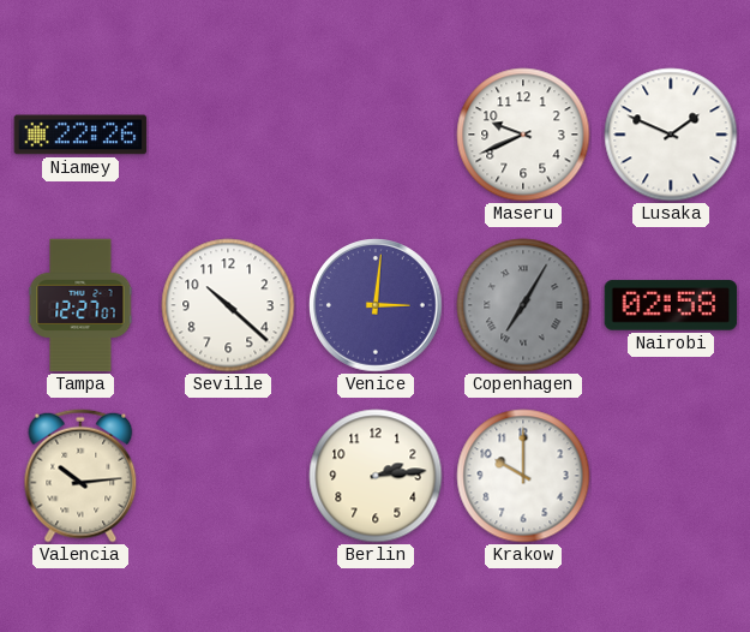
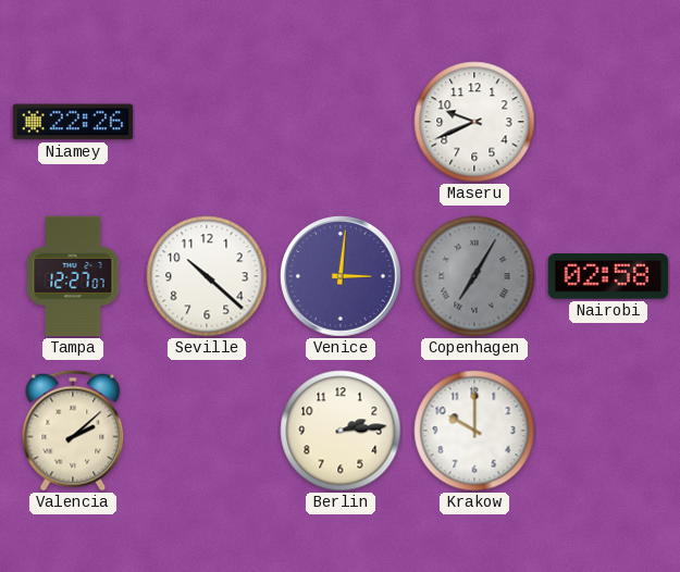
Lusaka: 1:49 -> none (671, 135)
Valencia: 10:14 -> 2:08 (73, 431)
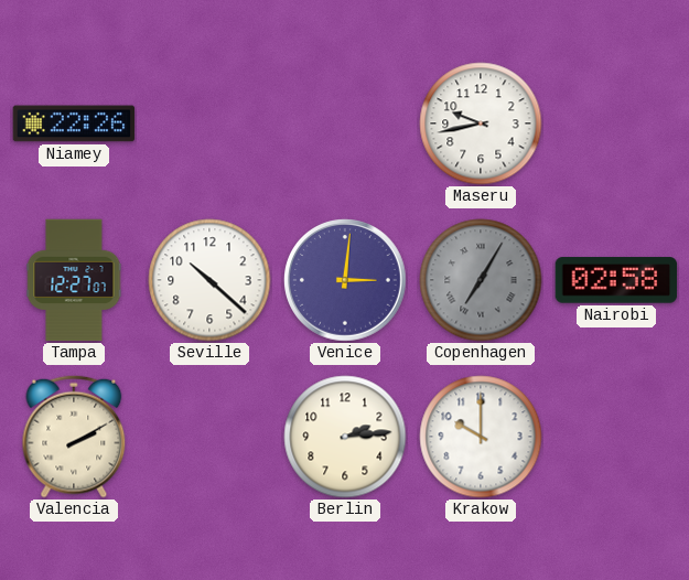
Maseru: 9:41 -> 9:43 (481, 123)
Valencia: 2:08 -> 2:10 (74, 437)
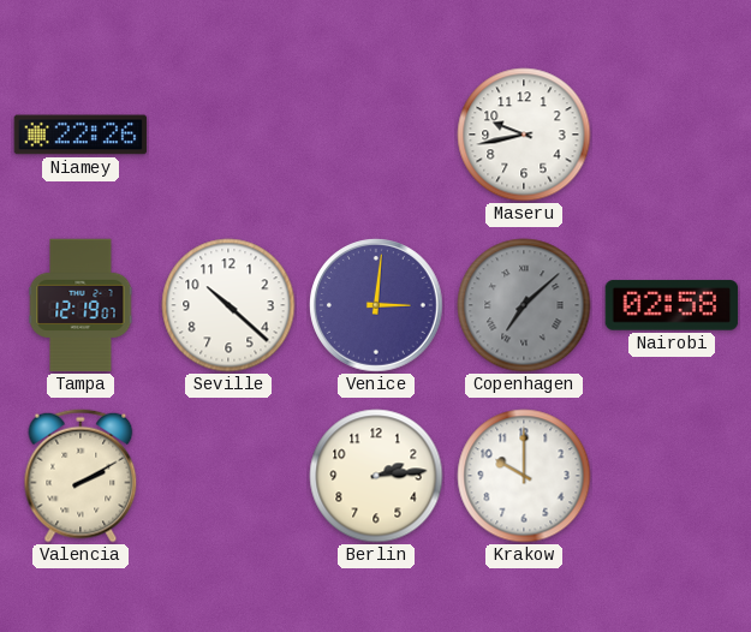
Tampa: 12:27 -> 12:19 (81, 305)
Copenhagen: 7:05 -> 7:08 (524, 305)
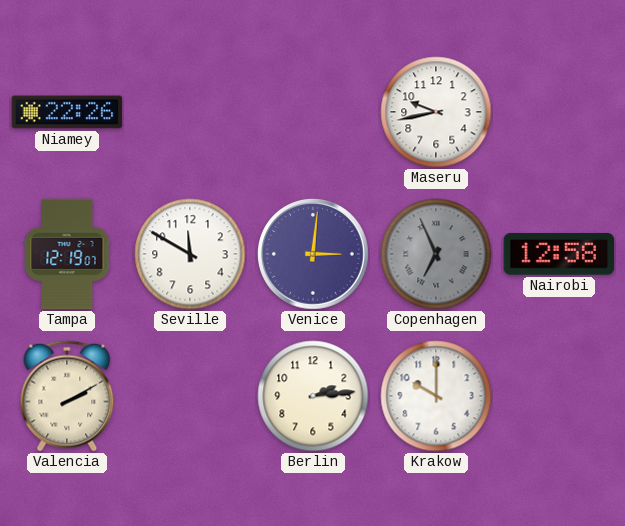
Seville: 10:22 -> 11:50 (190, 254)
Copenhagen: 7:08 -> 6:56 (436, 254)
Nairobi: 02:58 -> 12:58 (559, 254)
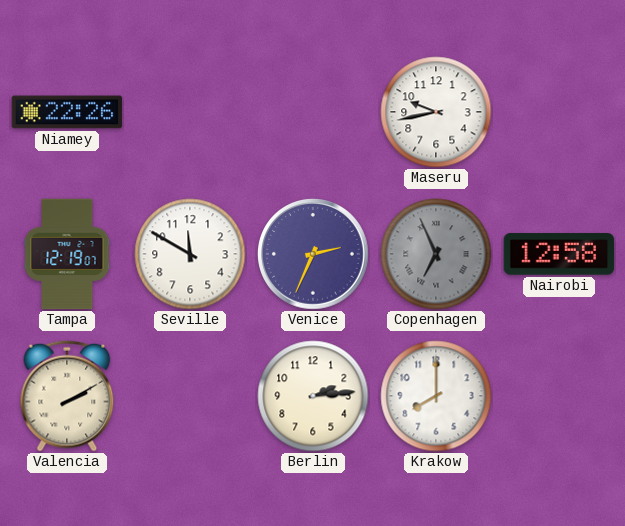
Venice: 3:01 -> 2:34 (314, 255)
Krakow: 10:00 -> 8:00 (436, 396)
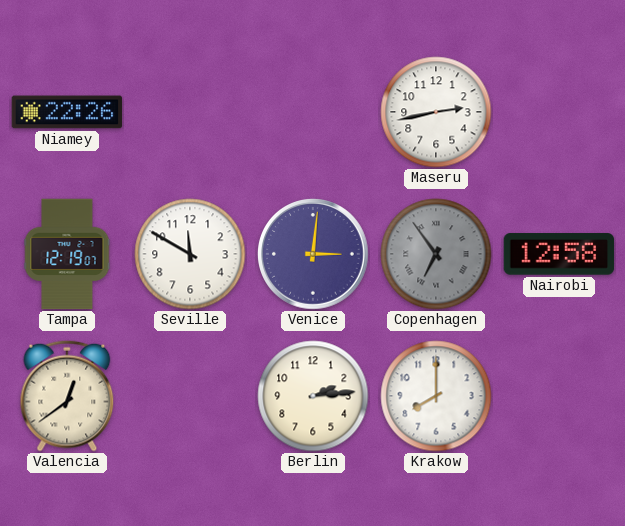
Maseru: 9:43 -> 2:43 (436, 112)
Venice: 2:34 -> 3:01 (314, 255)
Copenhagen: 6:56 -> 6:54 (436, 254)
Valencia: 2:10 -> 12:39 (67, 396)
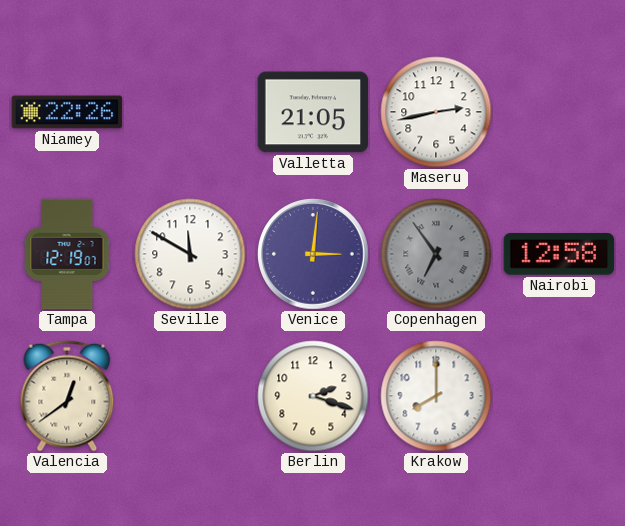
Valletta: none -> 21:05 (313, 112)
Berlin: 2:14 -> 2:18 (313, 396)
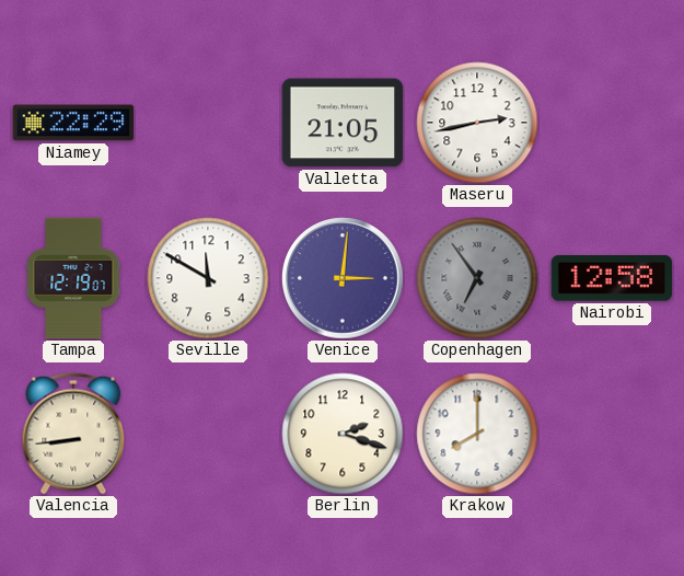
Niamey: 22:26 -> 22:29 (73, 123)
Valencia: 12:39 -> 8:44 (73, 434)
